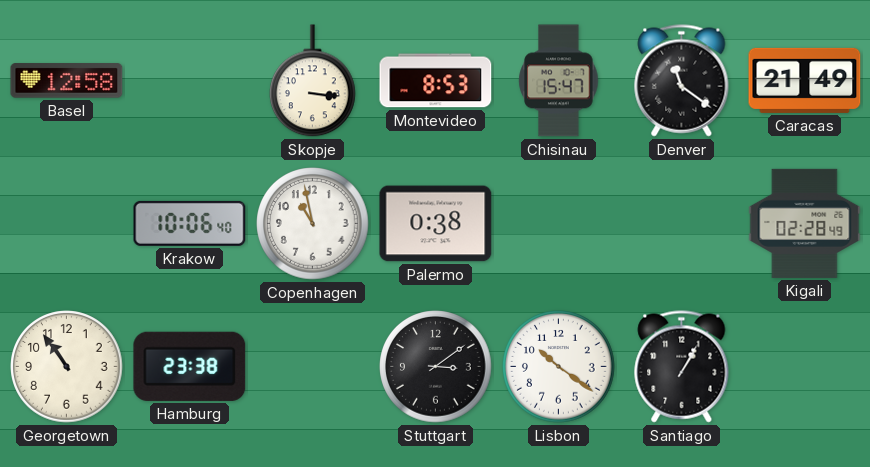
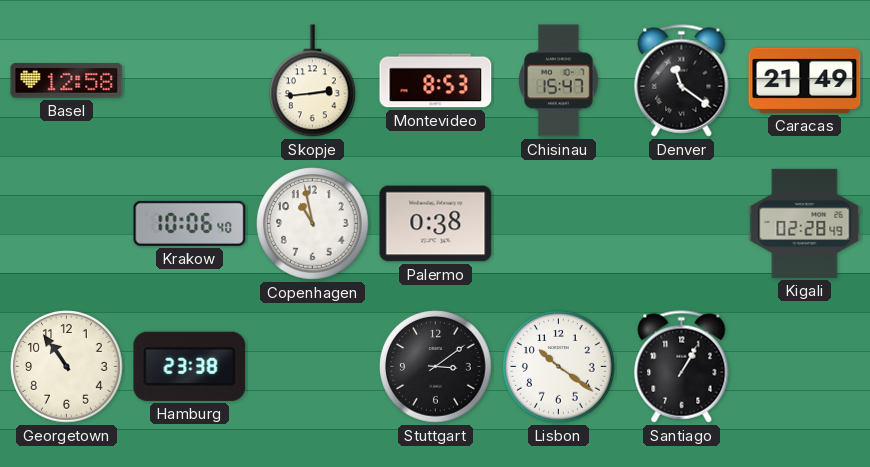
Skopje: 3:16 -> 2:44 (313, 81)
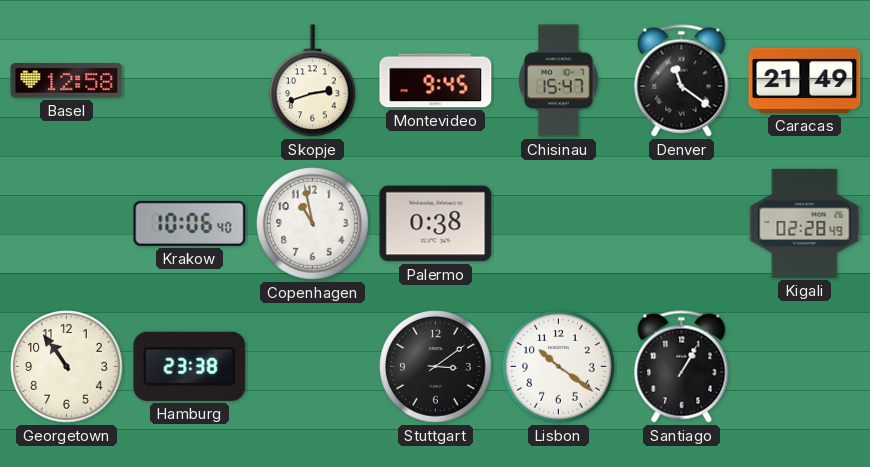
Skopje: 2:44 -> 2:42 (313, 81)
Montevideo: 8:53 -> 9:45 (436, 81)
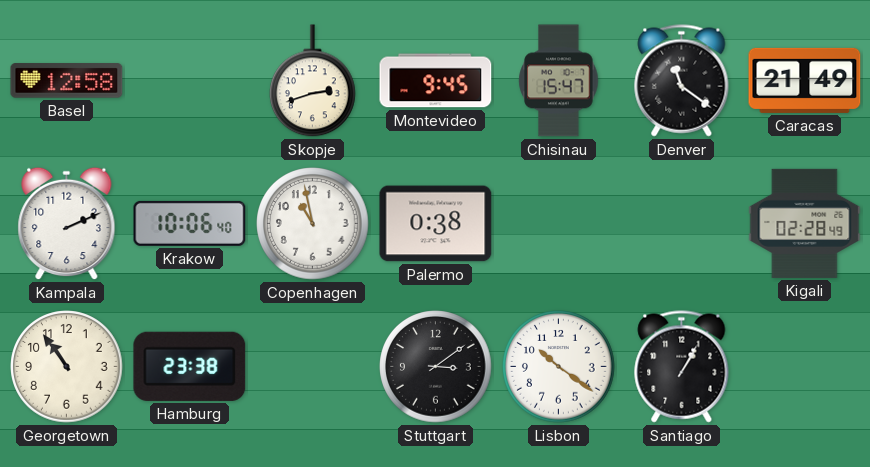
Kampala: none -> 2:11 (67, 224)
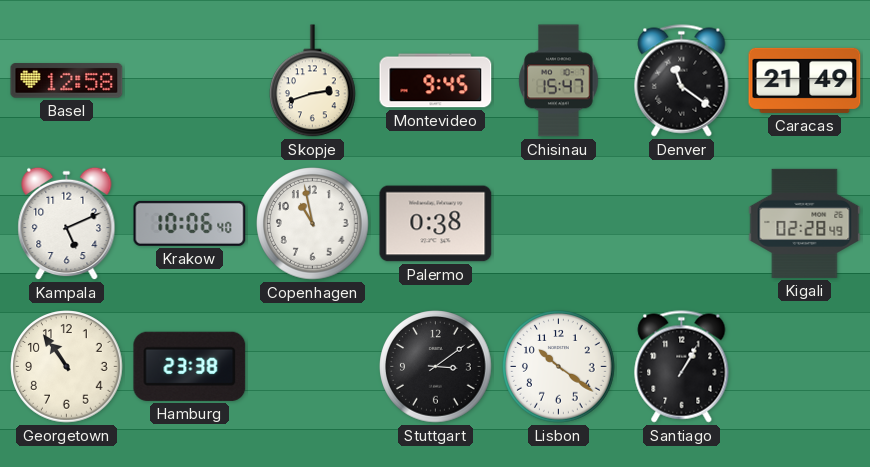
Kampala: 2:11 -> 5:11 (67, 224)
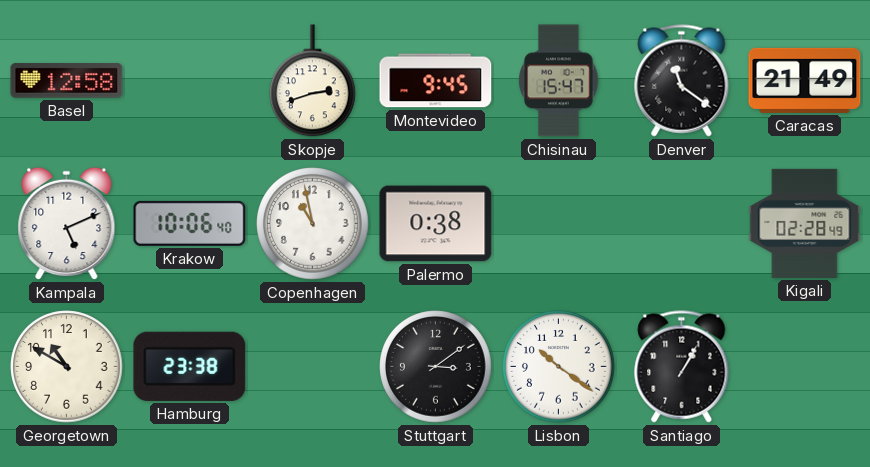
Georgetown: 10:54 -> 10:50 (67, 367)
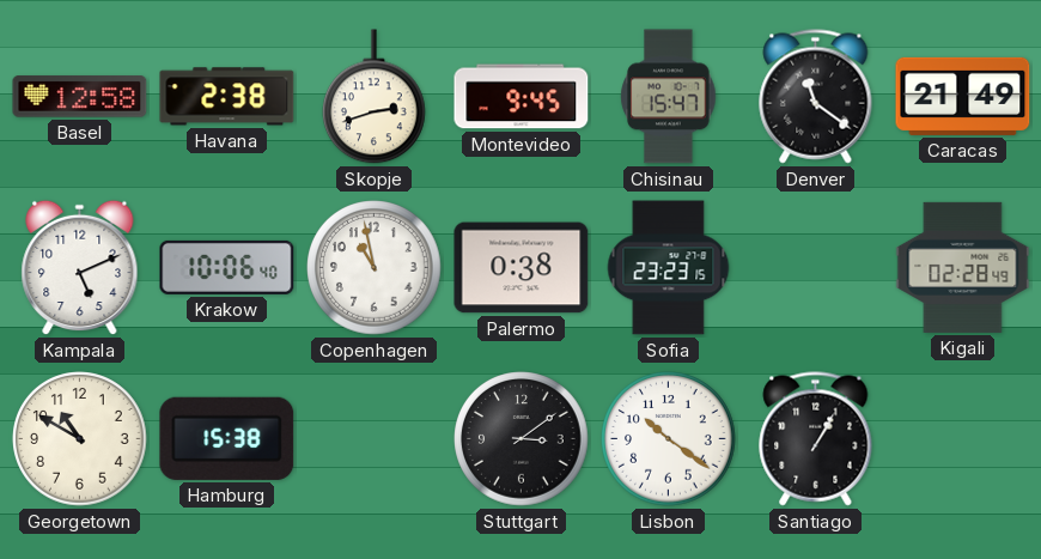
Havana: none -> 2:38 (227, 97)
Sofia: none -> 23:23 (669, 268)
Hamburg: 23:38 -> 15:38 (227, 438)
